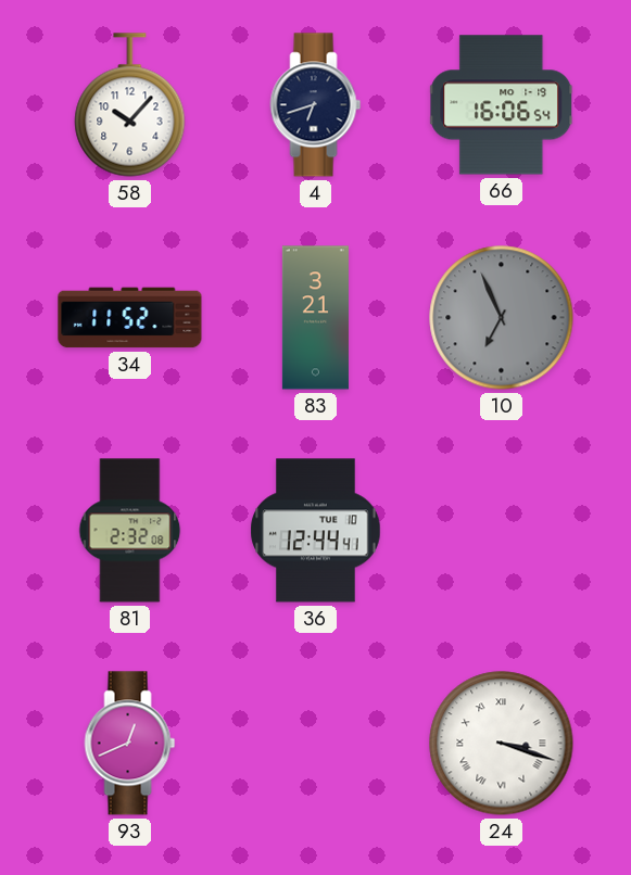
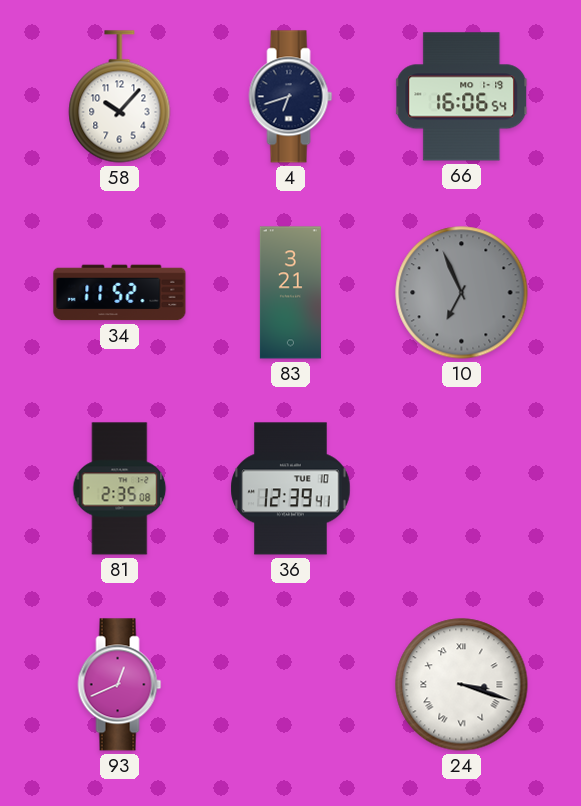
81: 2:32 -> 2:35 (120, 489)
36: 12:44 -> 12:39 (291, 489)
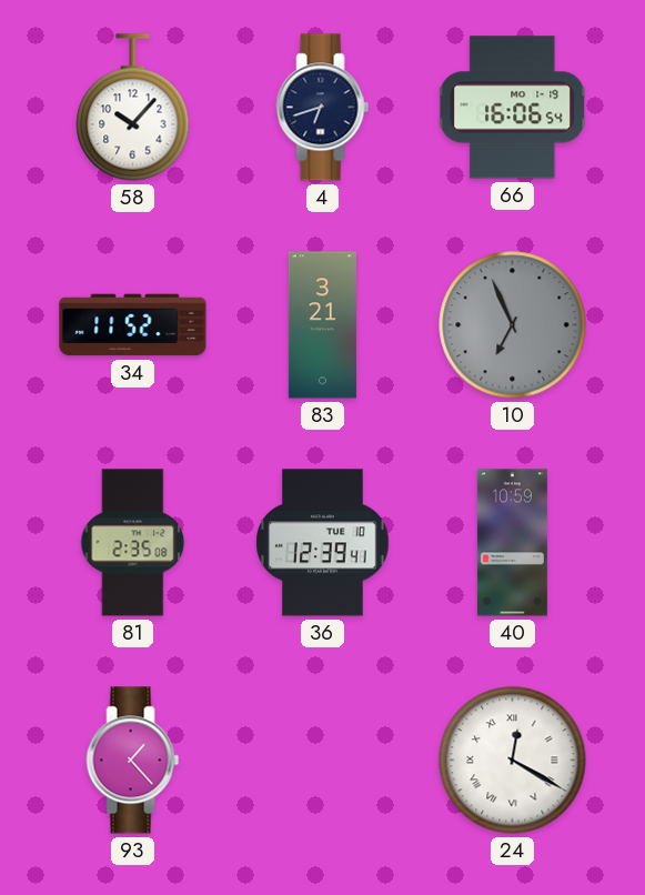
40: none -> 10:59 (512, 543)
93: 12:41 -> 1:23 (133, 761)
24: 3:18 -> 12:20 (513, 761)
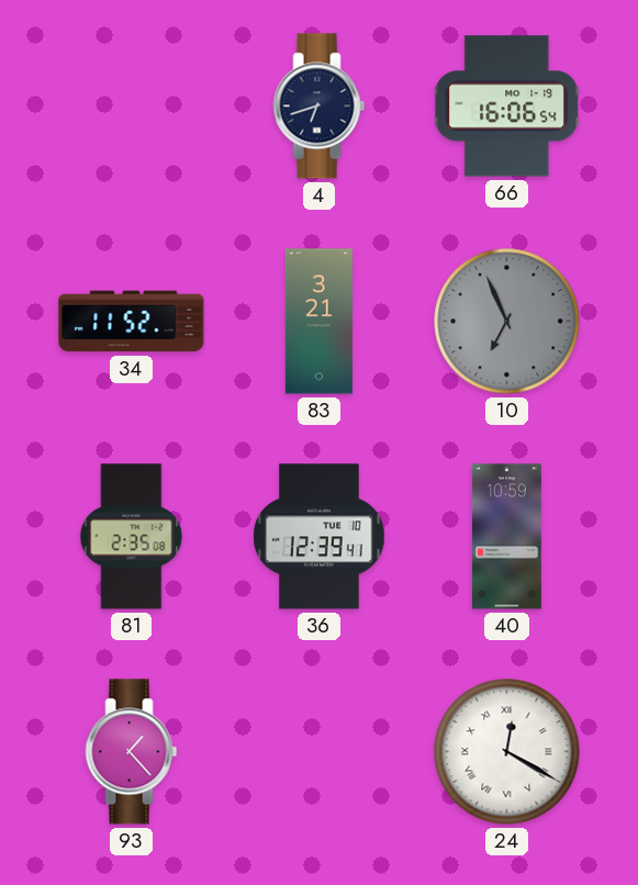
58: 10:07 -> none (133, 108)
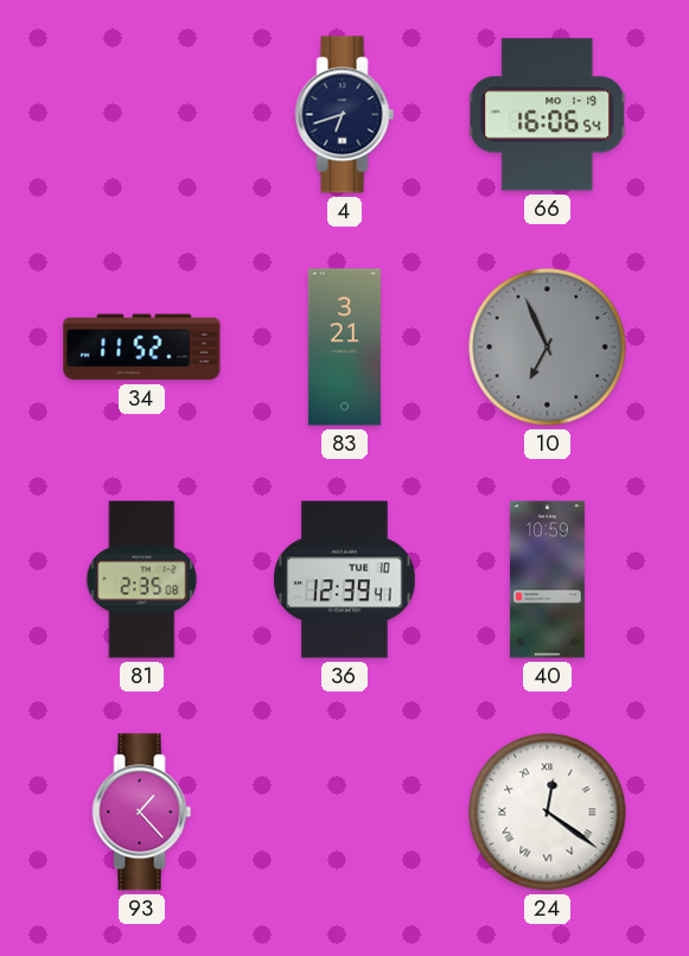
24: 12:20 -> 12:21 (548, 812)
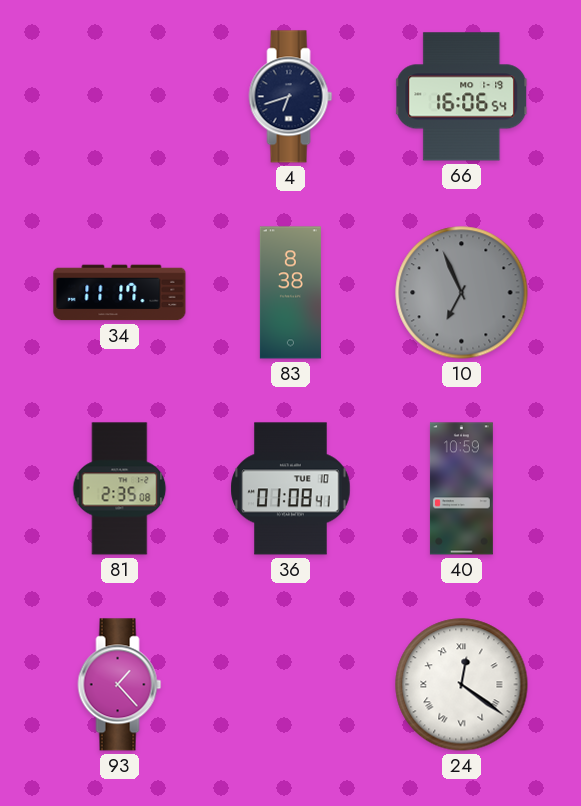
34: 11:52 -> 11:17 (120, 293)
83: 3:21 -> 8:38 (290, 293)
36: 12:39 -> 01:08 (291, 489)
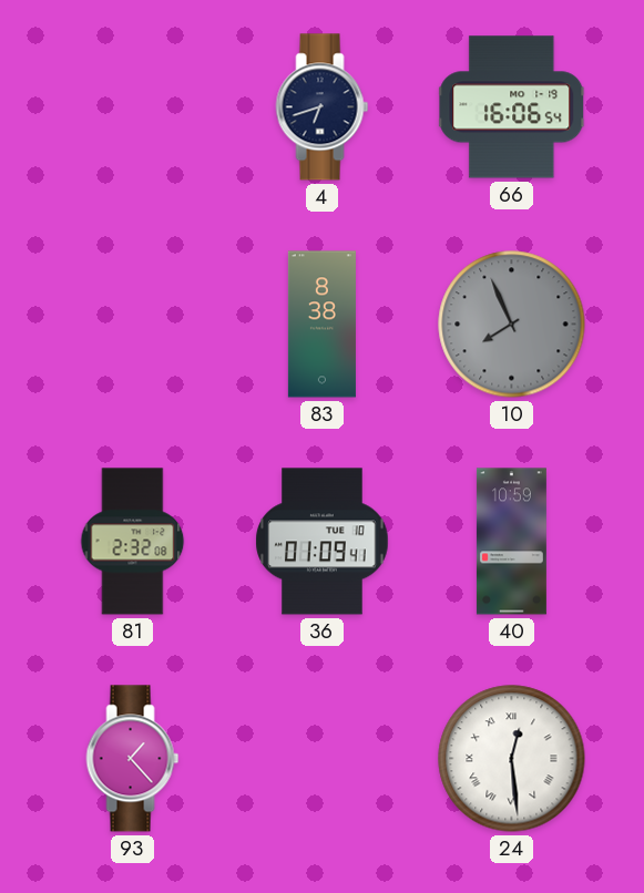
34: 11:17 -> none (120, 293)
10: 6:56 -> 7:56 (512, 325)
81: 2:35 -> 2:32 (133, 542)
36: 01:08 -> 01:09 (323, 542)
24: 12:21 -> 12:29 (512, 759)
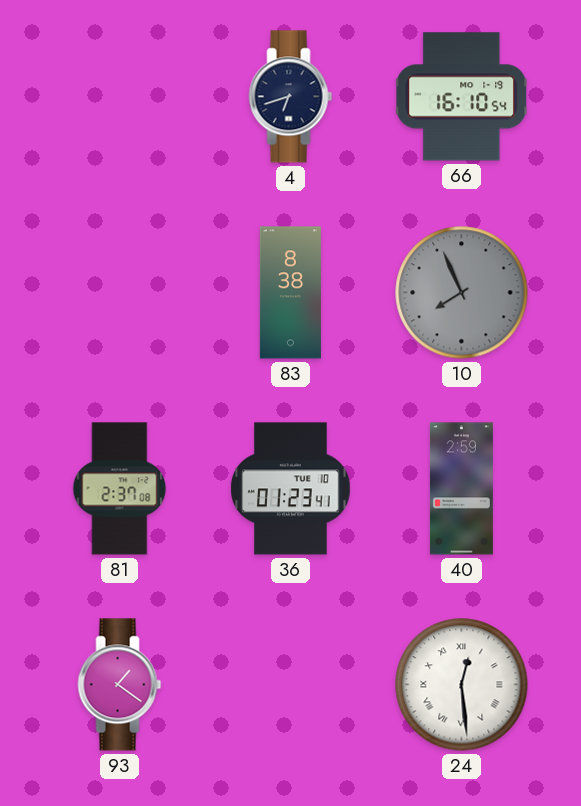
66: 16:06 -> 16:10 (462, 97)
81: 2:32 -> 2:37 (120, 489)
36: 01:09 -> 01:23 (291, 489)
40: 10:59 -> 2:59 (461, 489)
93: 1:23 -> 1:21 (120, 685)
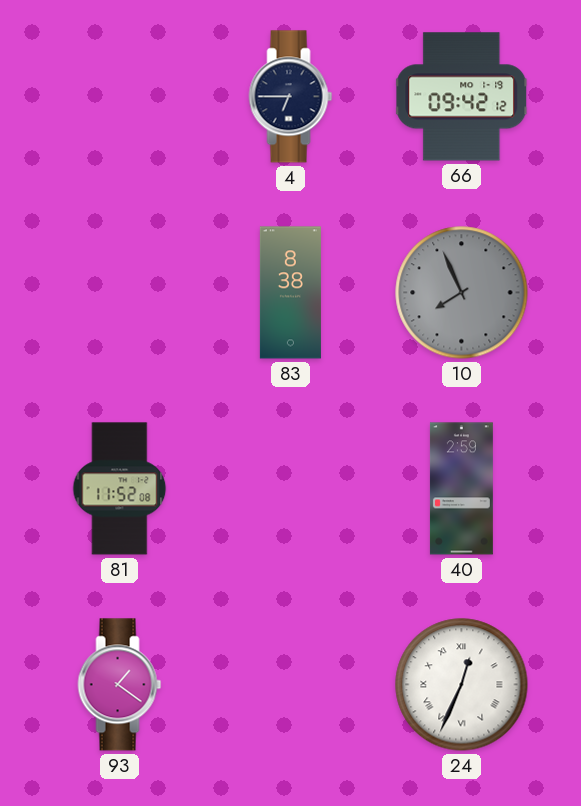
4: 6:42 -> 6:45 (291, 97)
66: 16:10 -> 09:42 (462, 97)
81: 2:37 -> 11:52 (120, 489)
36: 01:23 -> none (291, 489)
24: 12:29 -> 12:34 (462, 685)
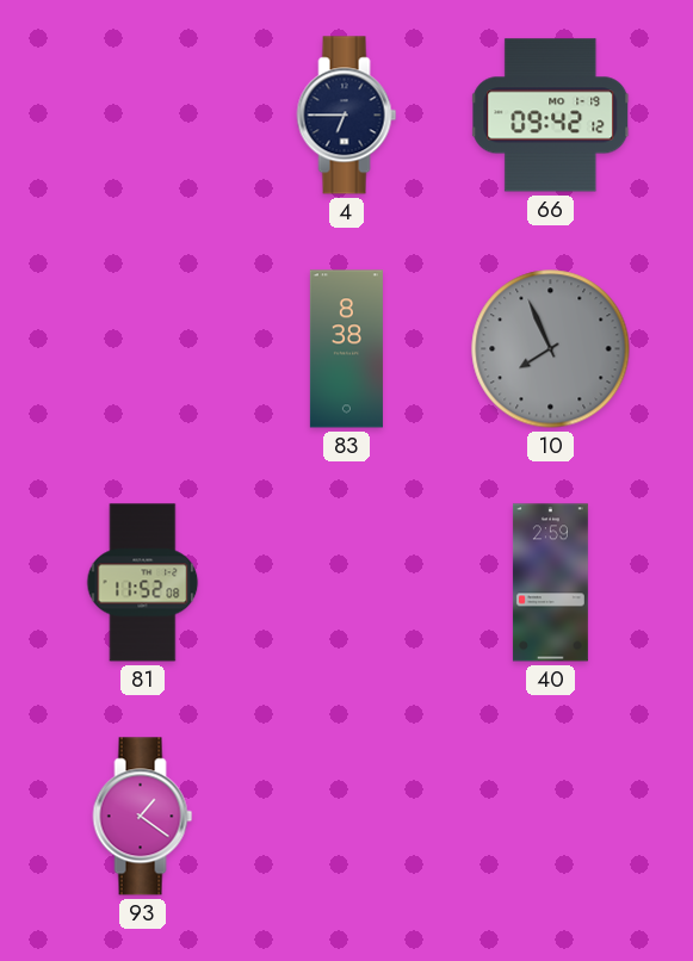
24: 12:34 -> none (462, 685)
